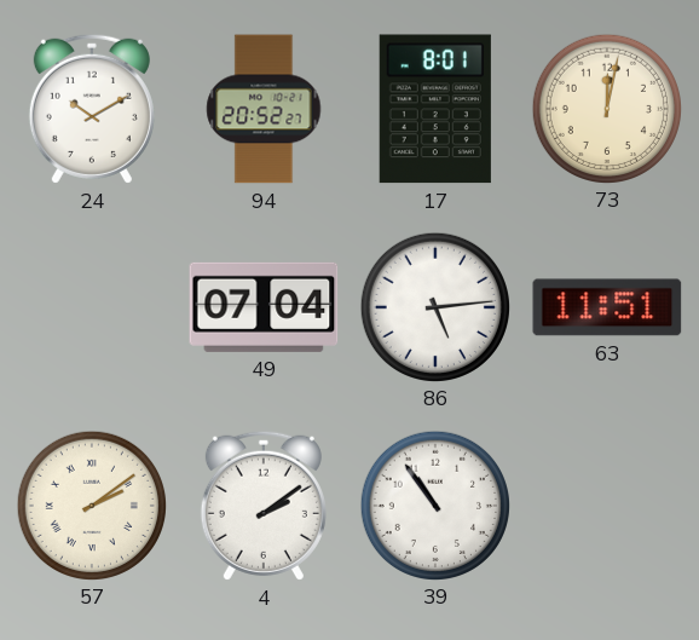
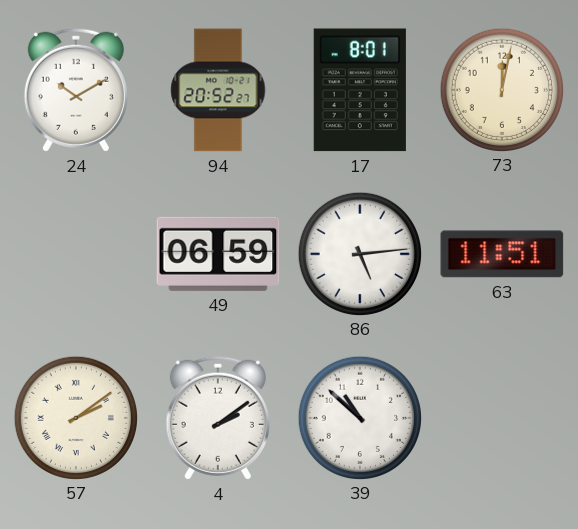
49: 07:04 -> 06:59 (218, 254)
39: 10:54 -> 10:52 (359, 417)
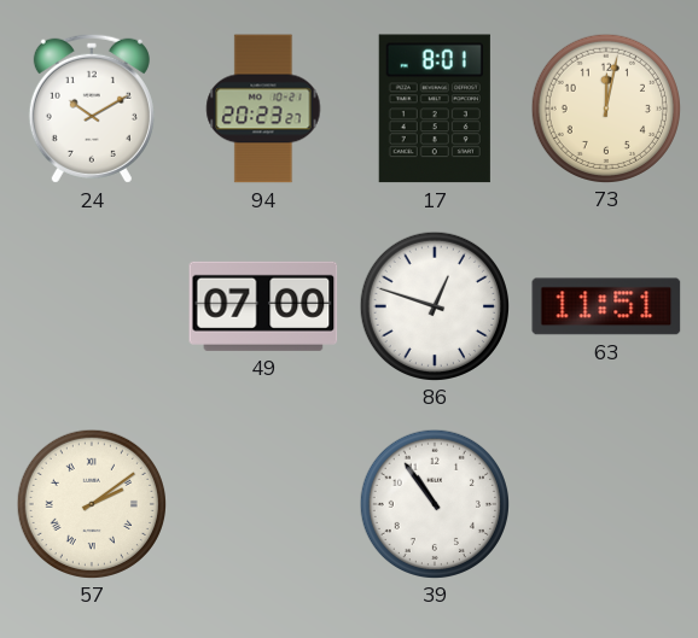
94: 20:52 -> 20:23 (263, 109)
49: 06:59 -> 07:00 (263, 306)
86: 5:14 -> 12:48 (434, 305)
4: 2:09 -> none (218, 418)
39: 10:52 -> 10:54 (434, 503)
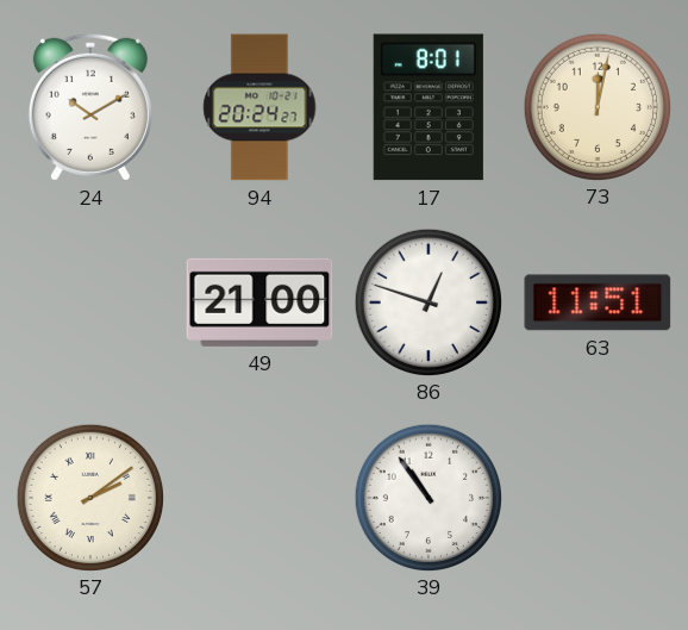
94: 20:23 -> 20:24 (259, 107)
49: 07:00 -> 21:00 (259, 302)
